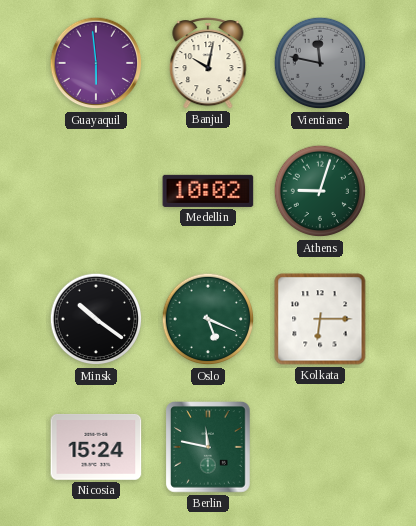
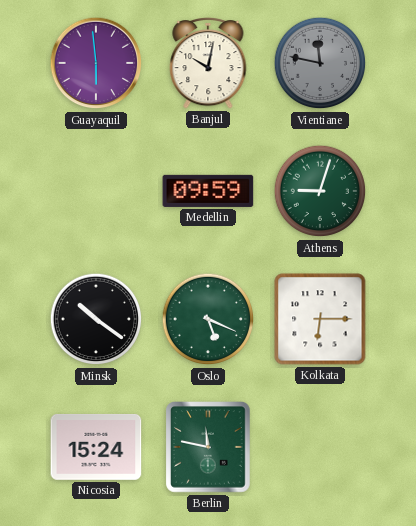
Medellin: 10:02 -> 09:59 (208, 191)
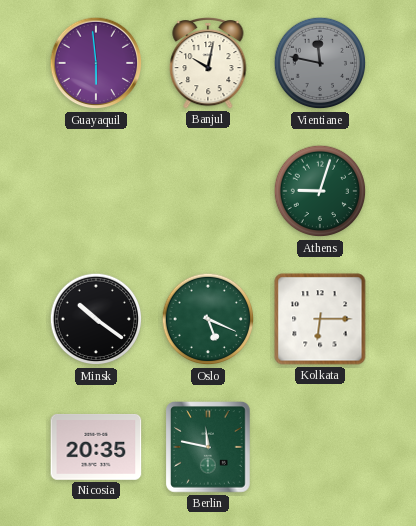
Medellin: 09:59 -> none (208, 191)
Nicosia: 15:24 -> 20:35 (96, 447)
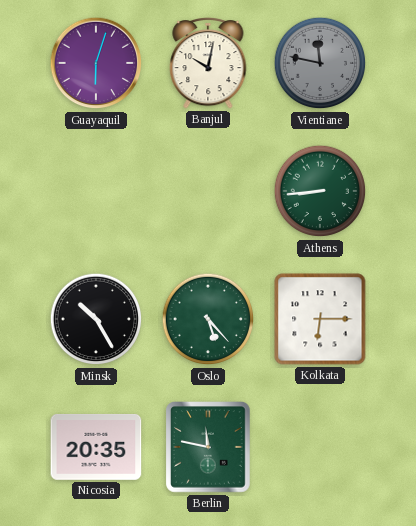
Guayaquil: 5:59 -> 6:03 (96, 63)
Athens: 9:03 -> 8:44 (320, 191)
Minsk: 10:21 -> 10:25 (96, 319)
Oslo: 5:19 -> 5:23 (208, 319)
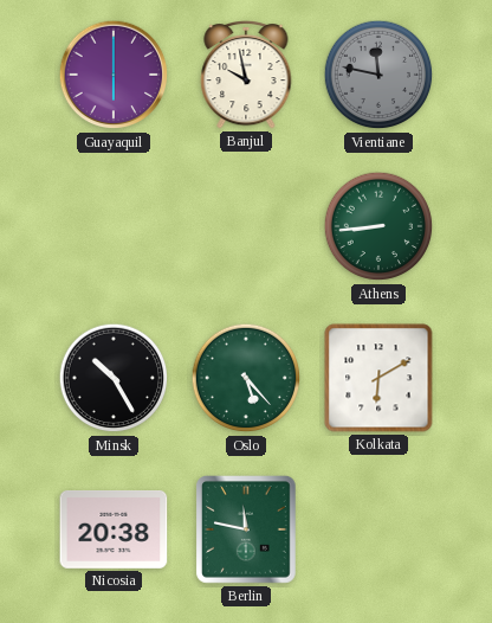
Guayaquil: 6:03 -> 6:00 (114, 75)
Banjul: 10:02 -> 9:58 (246, 75)
Kolkata: 6:15 -> 6:10 (378, 378)
Nicosia: 20:35 -> 20:38 (114, 529)
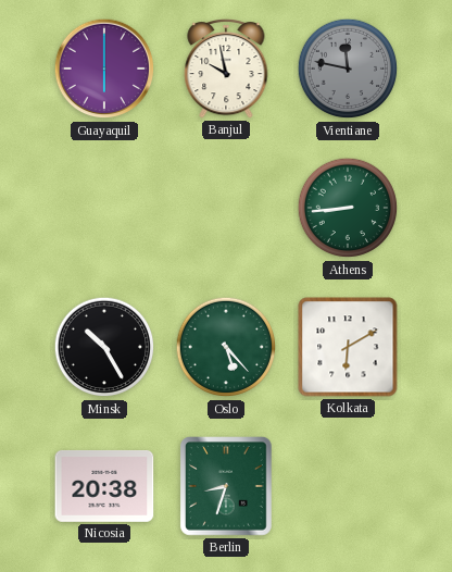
Berlin: 11:47 -> 8:33 (227, 487)
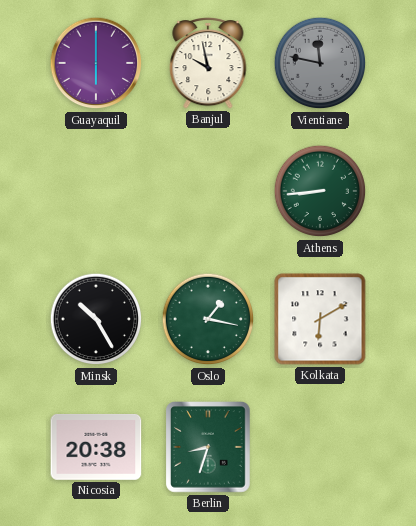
Oslo: 5:23 -> 1:17 (208, 319)
